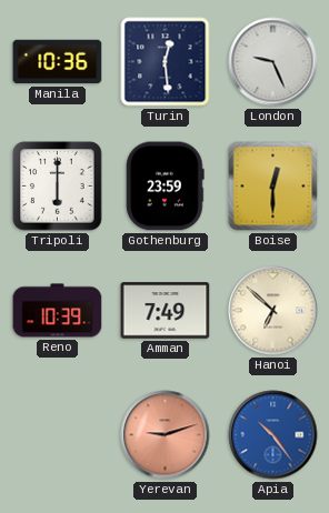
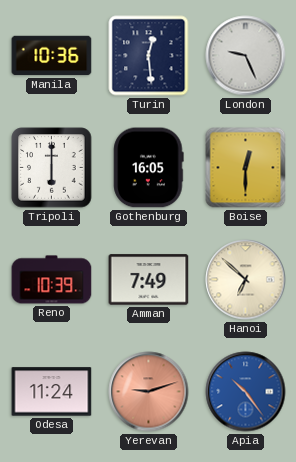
Gothenburg: 23:59 -> 16:05 (149, 168)
Odesa: none -> 11:24 (52, 392)
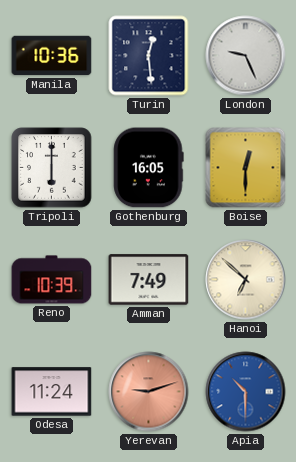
Apia: 10:24 -> 10:30 (246, 392)
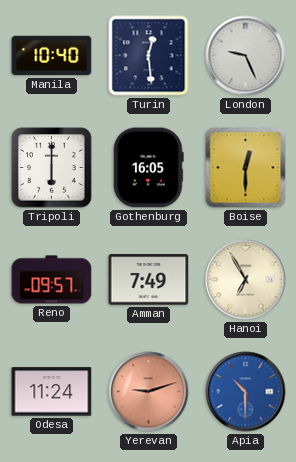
Manila: 10:36 -> 10:40 (52, 56)
Reno: 10:39 -> 09:57 (52, 280)
Hanoi: 6:52 -> 6:55 (246, 280)
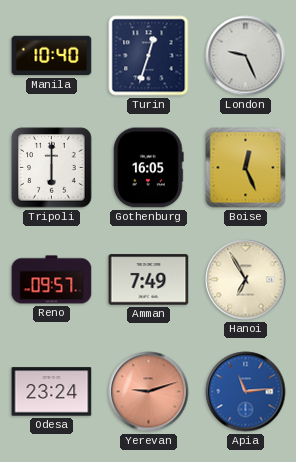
Turin: 12:29 -> 12:33 (149, 56)
Boise: 12:30 -> 12:26 (246, 168)
Odesa: 11:24 -> 23:24 (52, 392)
Apia: 10:30 -> 11:14 (246, 392)
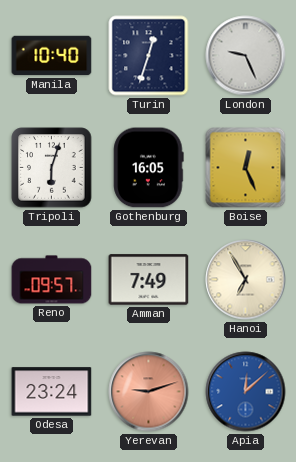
Tripoli: 6:00 -> 6:03 (52, 168)
Apia: 11:14 -> 12:08 (246, 392)
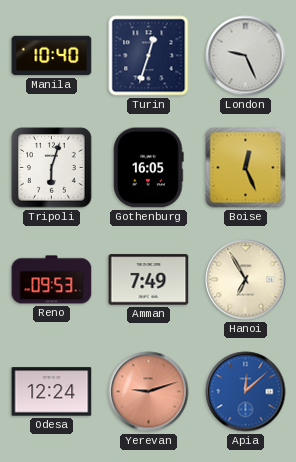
Reno: 09:57 -> 09:53 (52, 280)
Odesa: 23:24 -> 12:24 (52, 392)
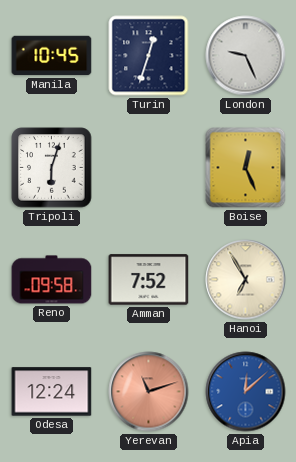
Manila: 10:40 -> 10:45 (52, 56)
Gothenburg: 16:05 -> none (149, 168)
Reno: 09:53 -> 09:58 (52, 280)
Amman: 7:49 -> 7:52 (149, 280)
Yerevan: 9:12 -> 11:12 (149, 392)
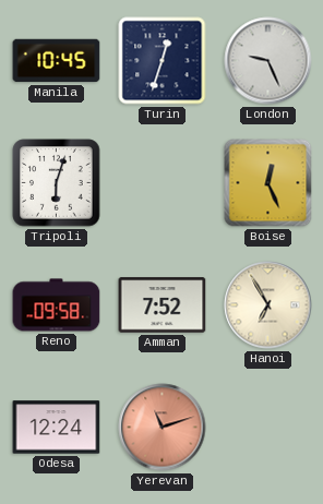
Apia: 12:08 -> none (246, 392)
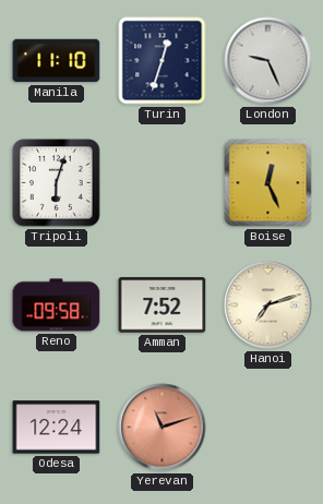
Manila: 10:45 -> 11:10 (57, 61)
Hanoi: 6:55 -> 7:12 (268, 305)
